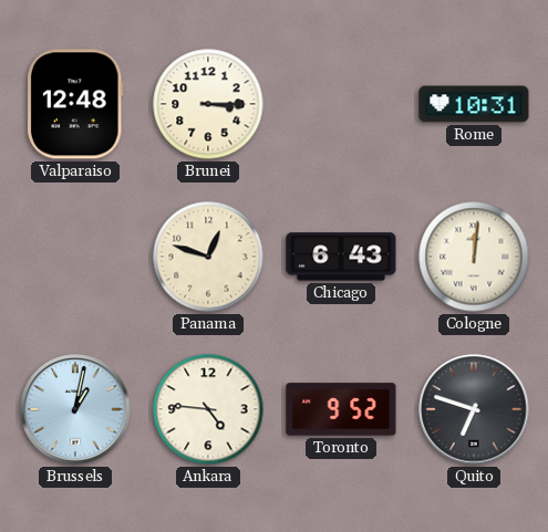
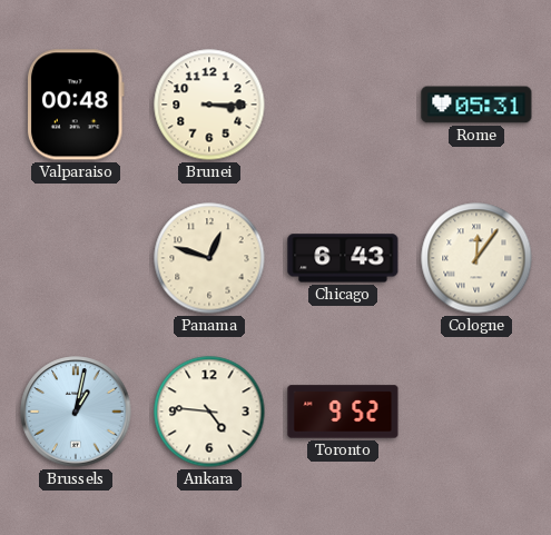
Valparaiso: 12:48 -> 00:48 (76, 105)
Rome: 10:31 -> 05:31 (476, 105)
Cologne: 12:01 -> 12:06 (476, 258)
Quito: 6:48 -> none (474, 409)
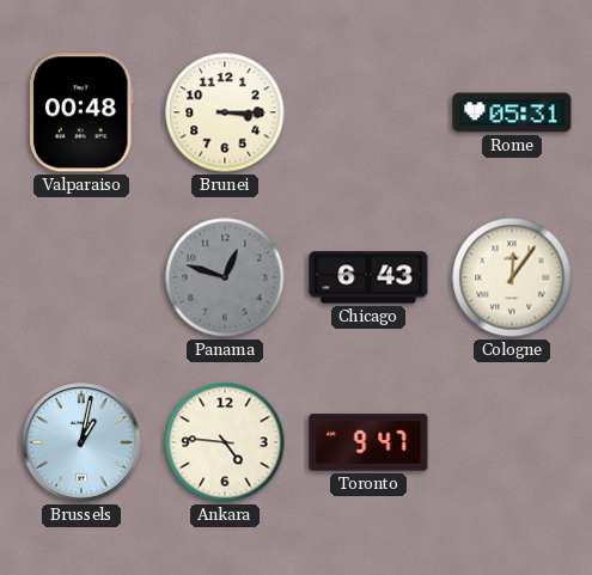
Panama dial: cream -> grey (225, 277)
Toronto: 9:52 -> 9:47 (368, 442)
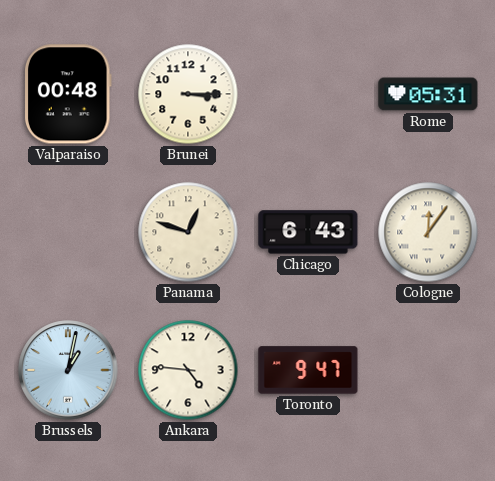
Panama dial: grey -> cream (188, 232)
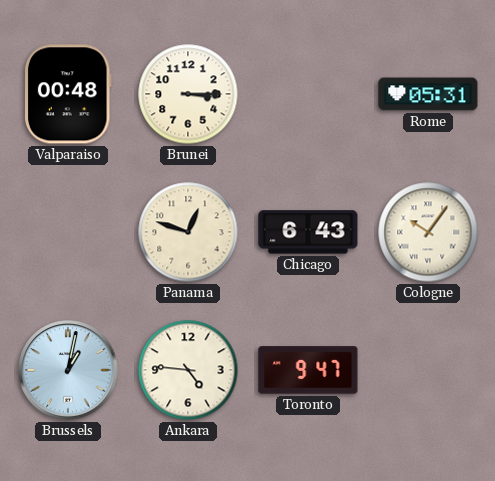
Cologne: 12:06 -> 10:06 (428, 232)
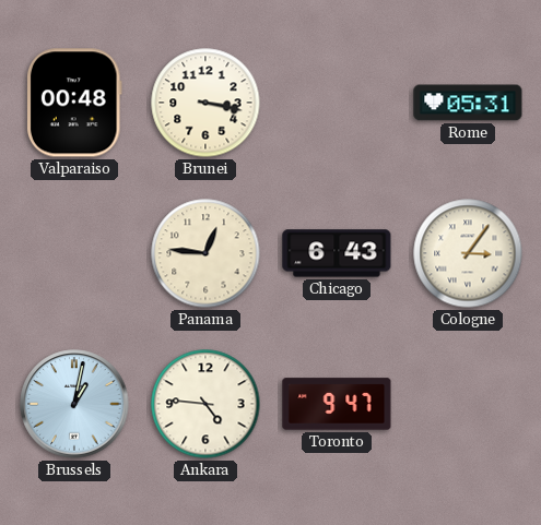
Brunei: 3:15 -> 3:17 (205, 103)
Panama: 12:48 -> 12:46 (205, 253)
Cologne: 10:06 -> 3:06 (468, 253)
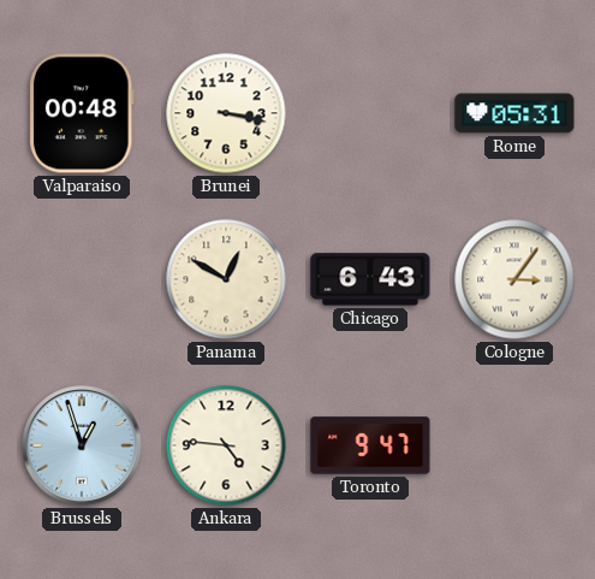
Panama: 12:46 -> 12:50 (226, 279)
Brussels: 1:02 -> 12:57 (82, 445)
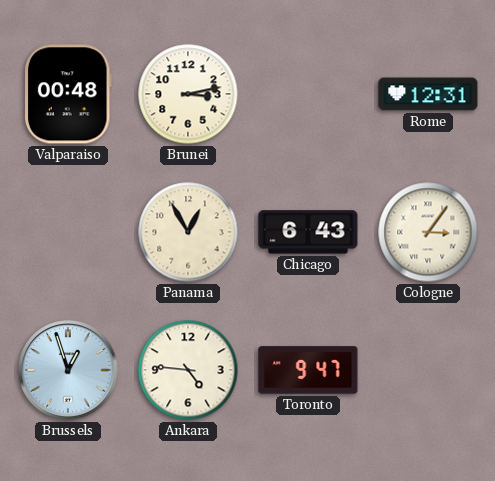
Brunei: 3:17 -> 3:13 (188, 94)
Rome: 05:31 -> 12:31 (428, 94)
Panama: 12:50 -> 12:55 (188, 232)
